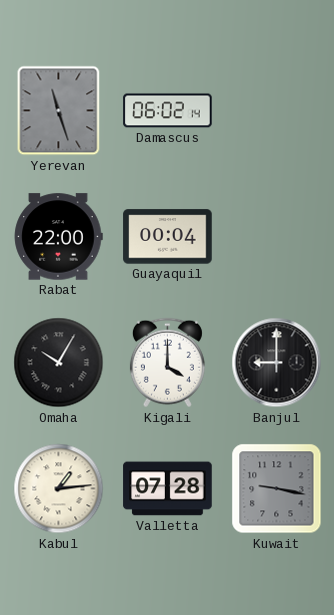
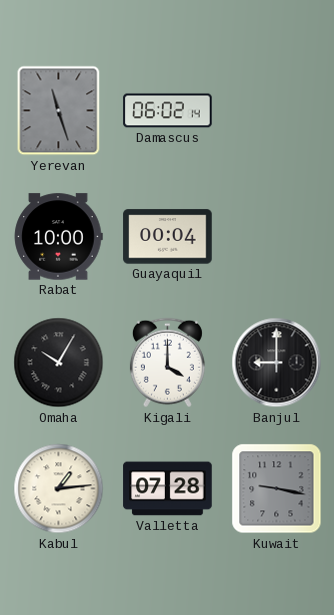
Rabat: 22:00 -> 10:00 (58, 237)
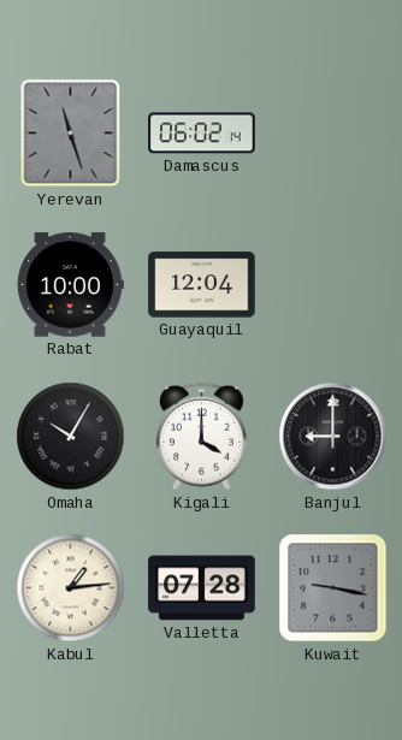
Guayaquil: 00:04 -> 12:04 (202, 285)
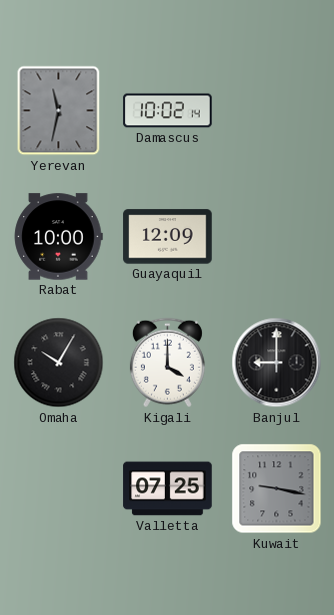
Yerevan: 11:27 -> 11:32 (59, 111)
Damascus: 06:02 -> 10:02 (168, 111)
Guayaquil: 12:04 -> 12:09 (168, 237)
Kabul: 1:14 -> none (71, 588)
Valletta: 07:28 -> 07:25 (168, 489)
